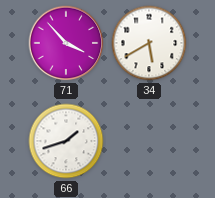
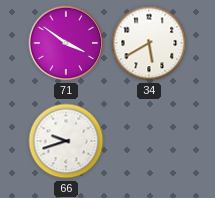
71: 3:53 -> 3:51 (66, 43)
66: 1:42 -> 9:42 (66, 141)
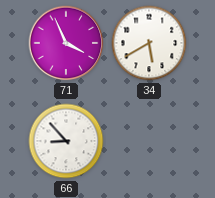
71: 3:51 -> 3:56 (66, 43)
66: 9:42 -> 8:53 (66, 141)
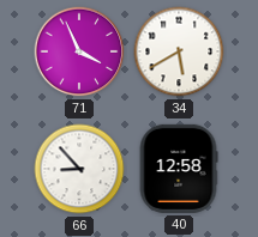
40: none -> 12:58 (179, 169)
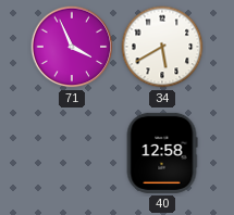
66: 8:53 -> none (79, 169)
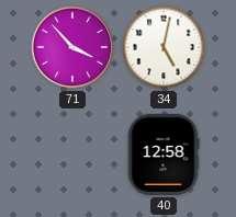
71: 3:56 -> 3:53 (72, 47)
34: 5:40 -> 5:02 (164, 47)
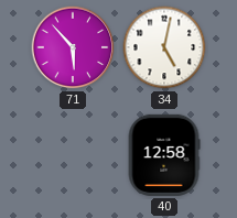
71: 3:53 -> 5:53 (73, 47)
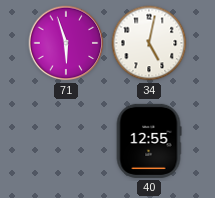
71: 5:53 -> 5:57 (66, 43)
40: 12:58 -> 12:55 (149, 141)
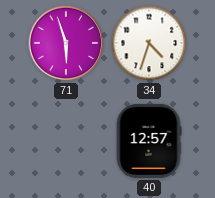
34: 5:02 -> 4:33 (149, 43)
40: 12:55 -> 12:57 (149, 141)
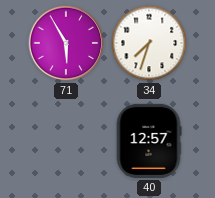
71: 5:57 -> 5:55 (66, 43)
34: 4:33 -> 7:33 (149, 43)
